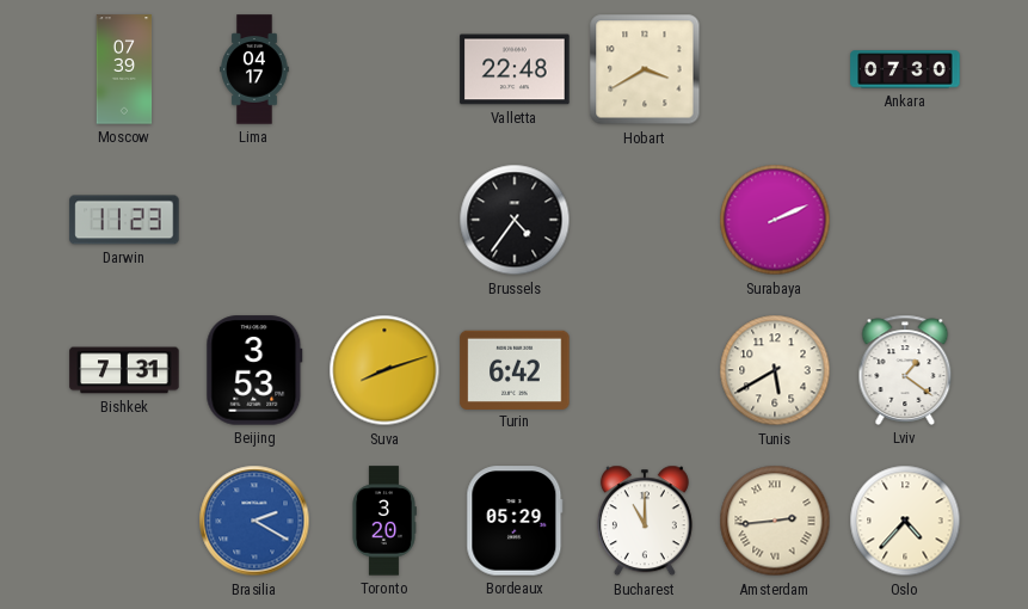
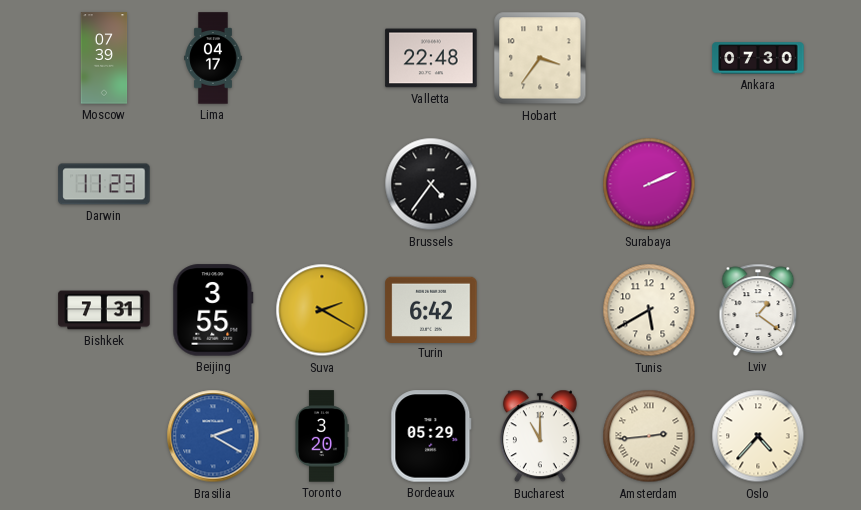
Hobart: 3:40 -> 3:36 (540, 58)
Beijing: 3:53 -> 3:55 (213, 310)
Suva: 8:12 -> 2:20 (322, 310)
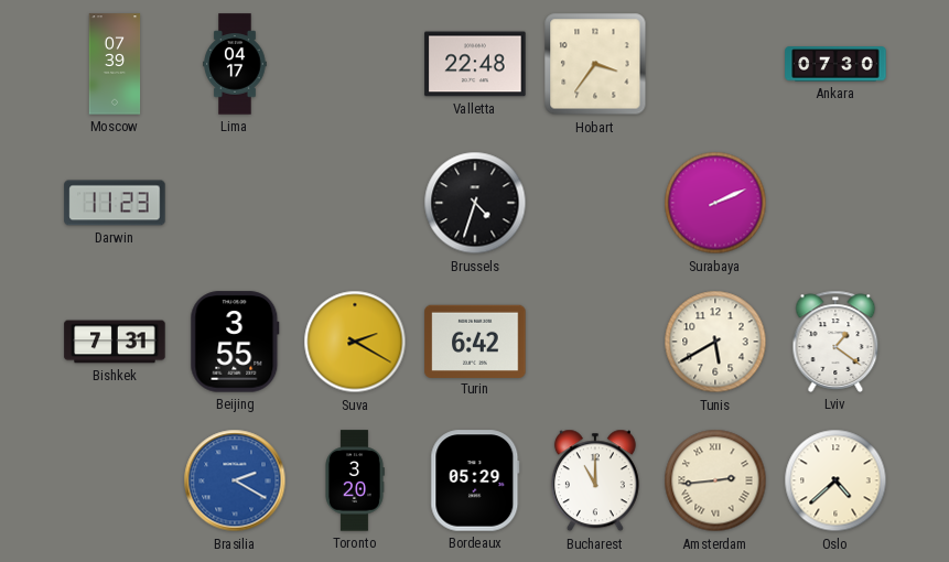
Brussels: 4:36 -> 4:33 (475, 203)
Oslo: 4:37 -> 4:38 (835, 480)
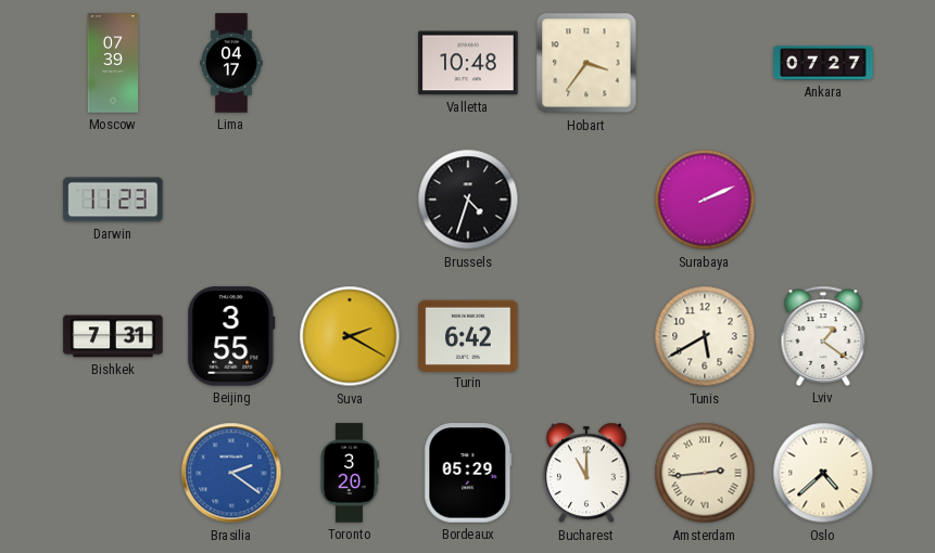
Valletta: 22:48 -> 10:48 (468, 63)
Ankara: 07:30 -> 07:27 (823, 63)
Brasilia: 2:20 -> 2:21 (231, 473)
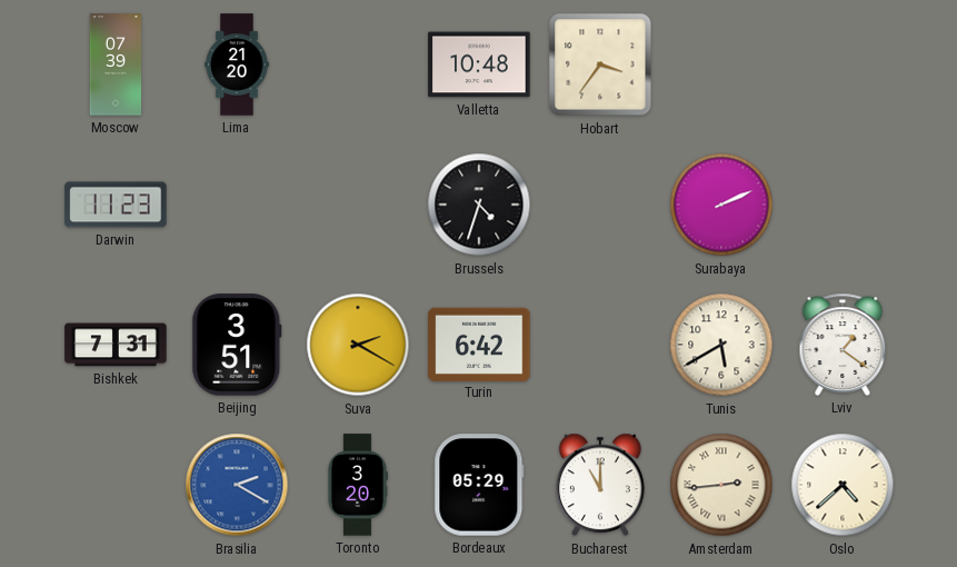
Lima: 04:17 -> 21:20 (237, 64)
Ankara: 07:27 -> none (823, 63)
Beijing: 3:55 -> 3:51 (237, 345)
Brasilia: 2:21 -> 2:20 (237, 485)
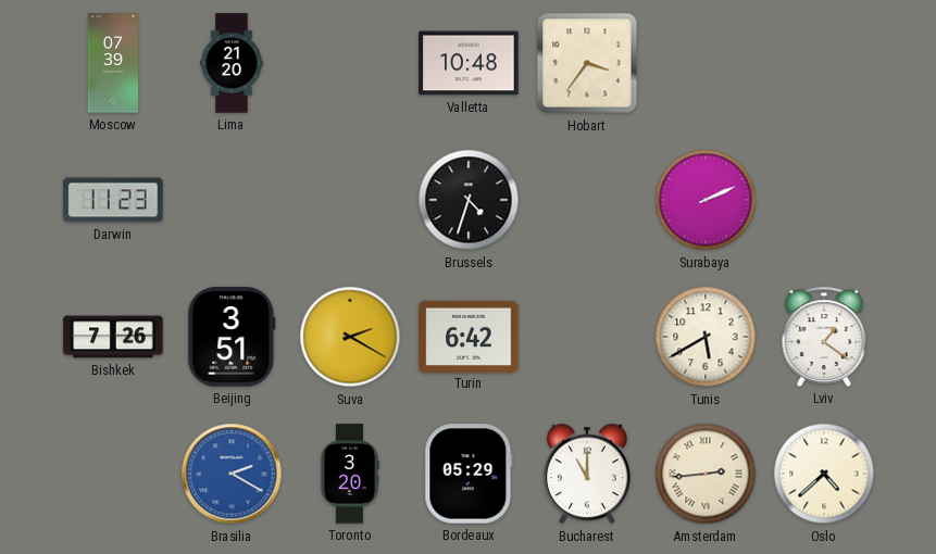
Bishkek: 7:31 -> 7:26 (113, 337)
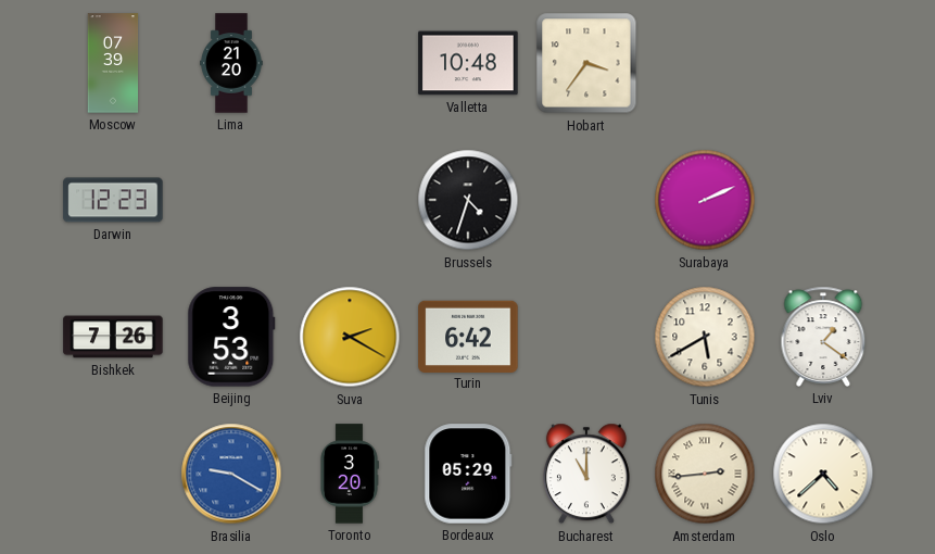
Darwin: 11:23 -> 12:23 (113, 200)
Beijing: 3:51 -> 3:53 (231, 337)
Brasilia: 2:20 -> 9:20 (231, 474)
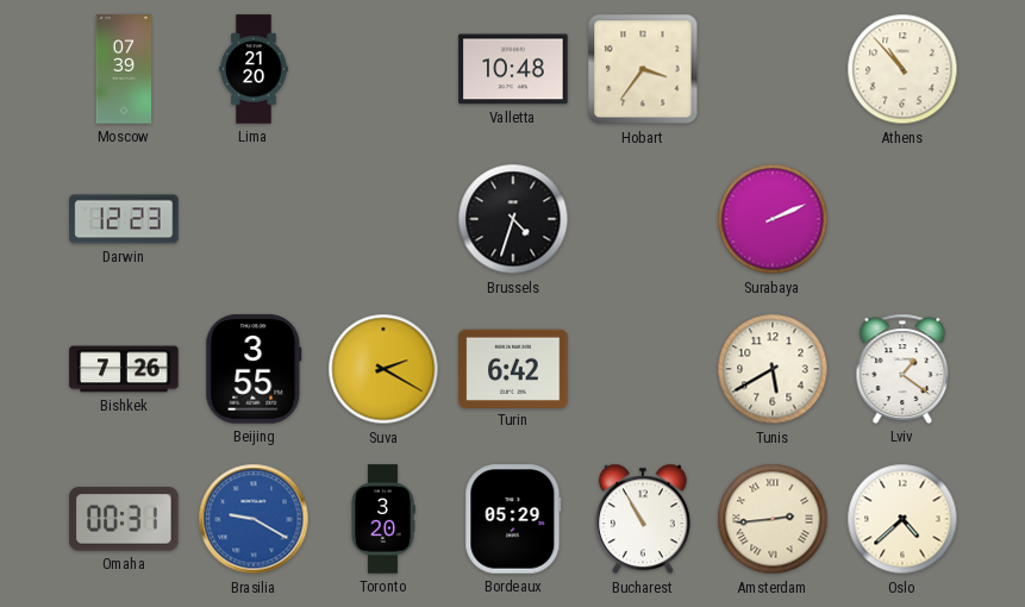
Athens: none -> 10:53 (902, 69)
Beijing: 3:53 -> 3:55 (254, 369)
Omaha: none -> 00:31 (124, 519)
Bucharest: 11:00 -> 10:55 (643, 519)
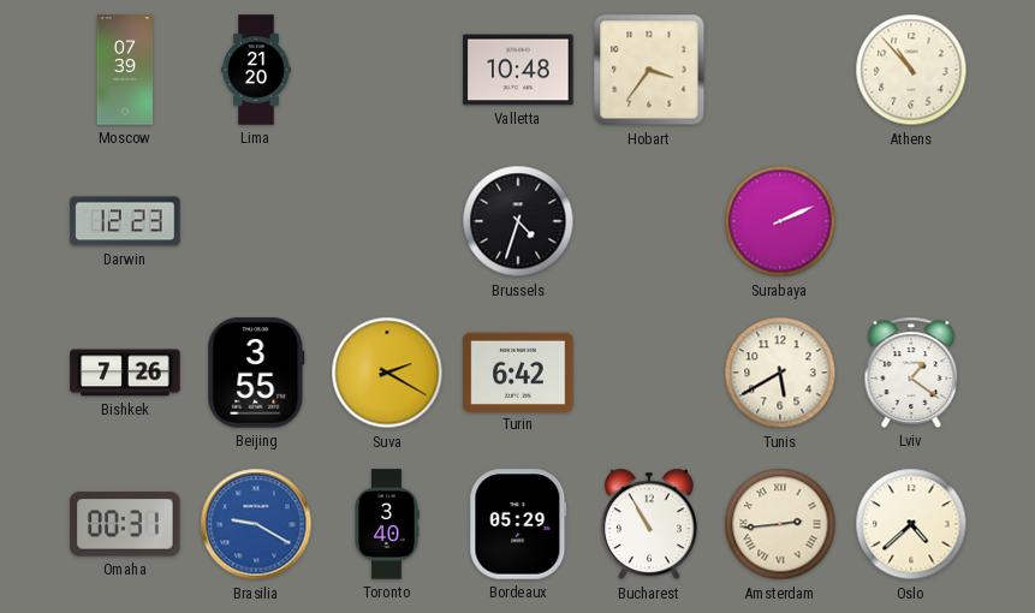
Toronto: 3:20 -> 3:40 (387, 524)
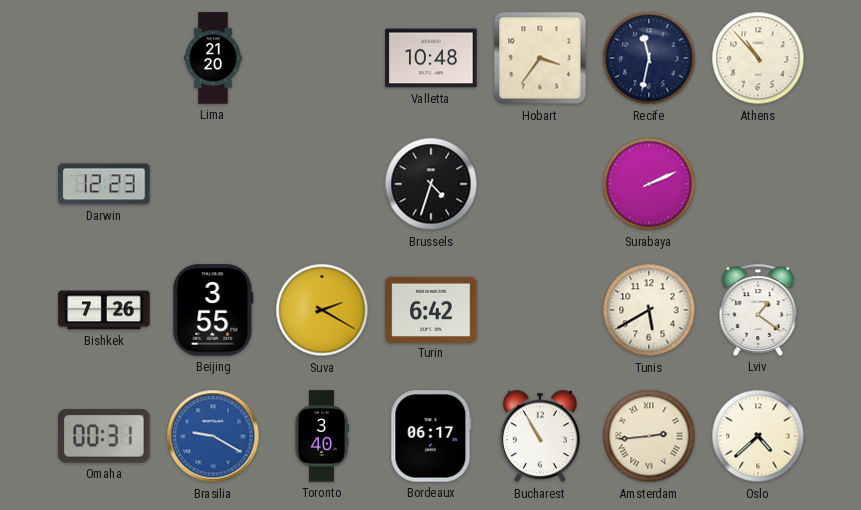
Moscow: 07:39 -> none (125, 70)
Recife: none -> 11:32 (649, 58)
Bordeaux: 05:29 -> 06:17 (431, 436)
